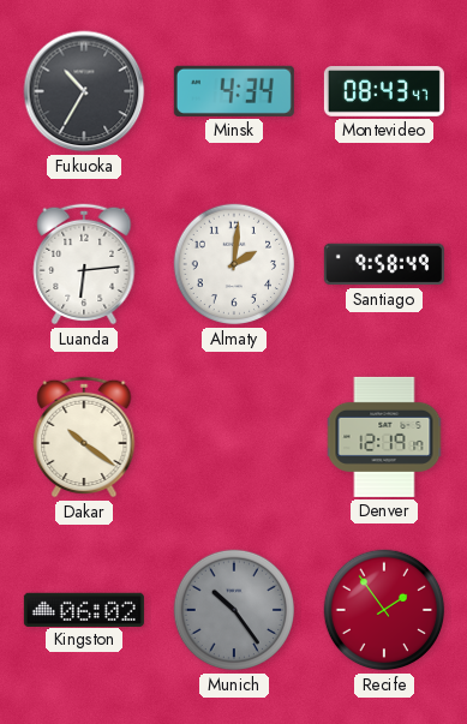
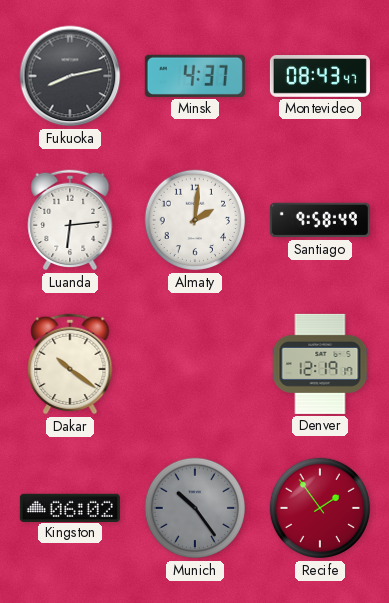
Fukuoka: 10:35 -> 8:13 (70, 76)
Minsk: 4:34 -> 4:37 (195, 76)
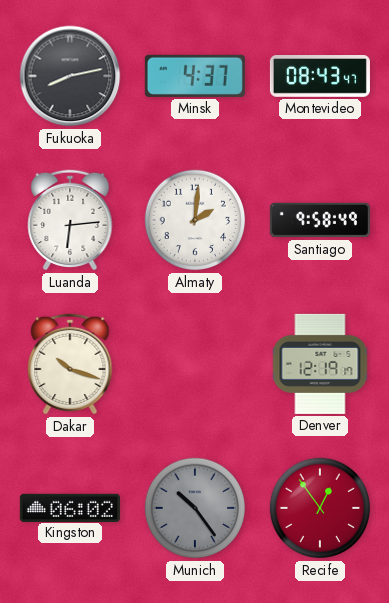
Dakar: 10:21 -> 10:18 (70, 364)
Recife: 1:54 -> 12:54 (320, 508)
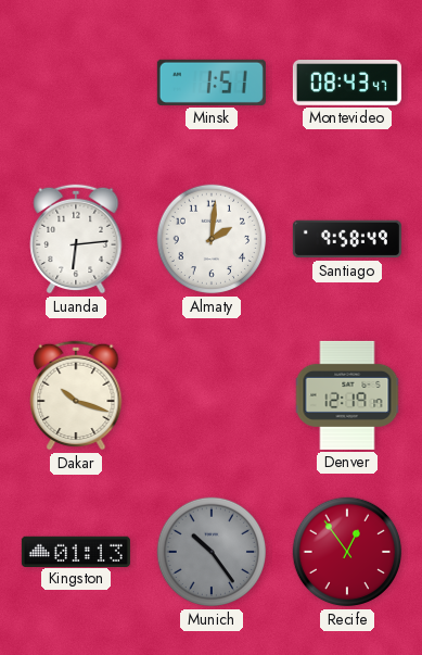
Fukuoka: 8:13 -> none (70, 76)
Minsk: 4:37 -> 1:51 (212, 83)
Kingston: 06:02 -> 01:13 (76, 551)
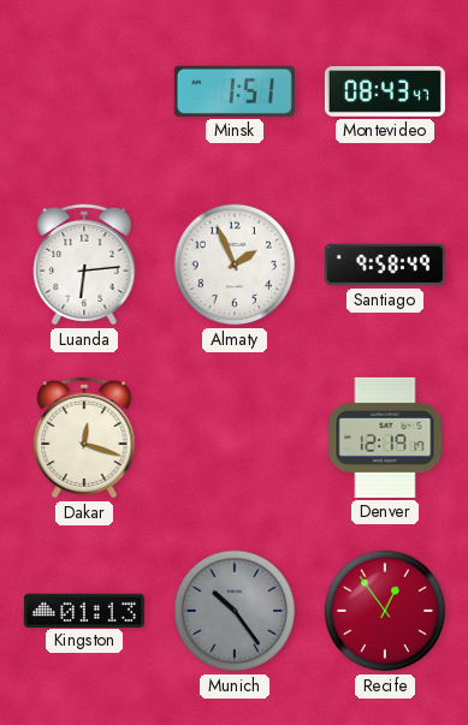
Almaty: 2:01 -> 1:56 (235, 265)
Dakar: 10:18 -> 12:18 (84, 438)
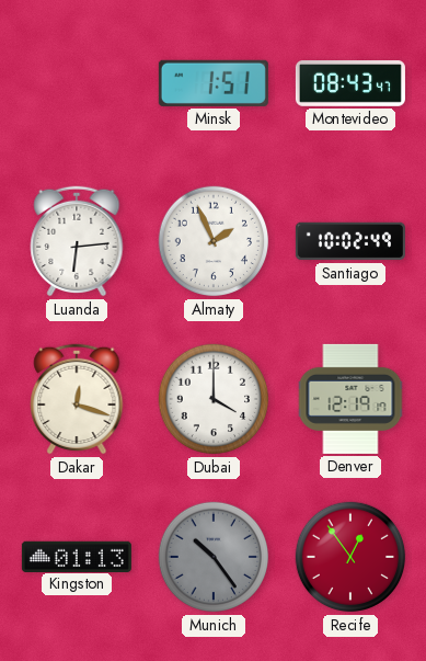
Santiago: 9:58 -> 10:02 (350, 241)
Dubai: none -> 4:00 (214, 399)
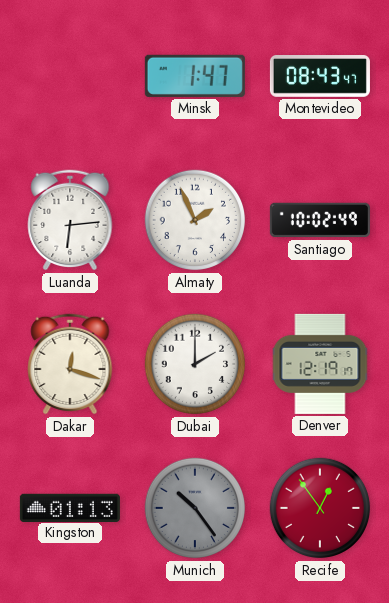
Minsk: 1:51 -> 1:47 (195, 76)
Dubai: 4:00 -> 2:00 (195, 364)
